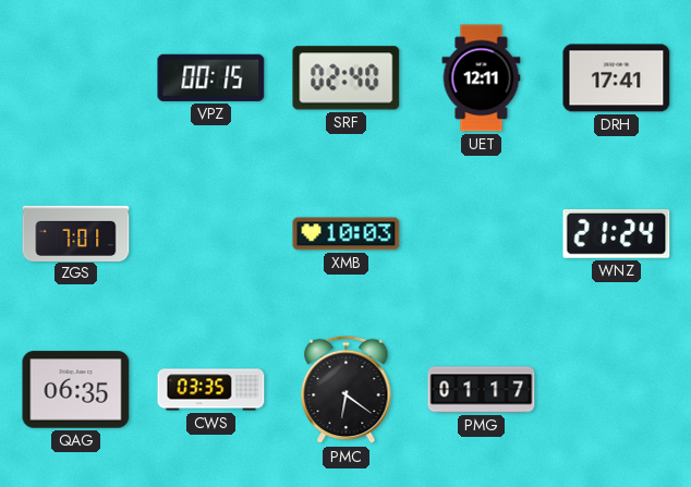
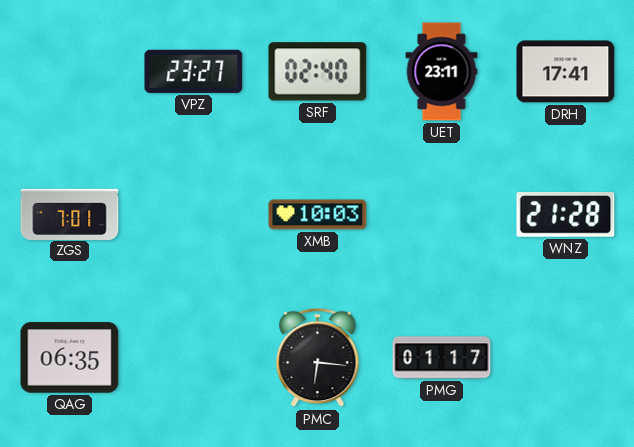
VPZ: 00:15 -> 23:27 (194, 71)
UET: 12:11 -> 23:11 (442, 72)
WNZ: 21:24 -> 21:28 (566, 215)
CWS: 03:35 -> none (211, 390)
PMC: 6:21 -> 6:16 (318, 358)
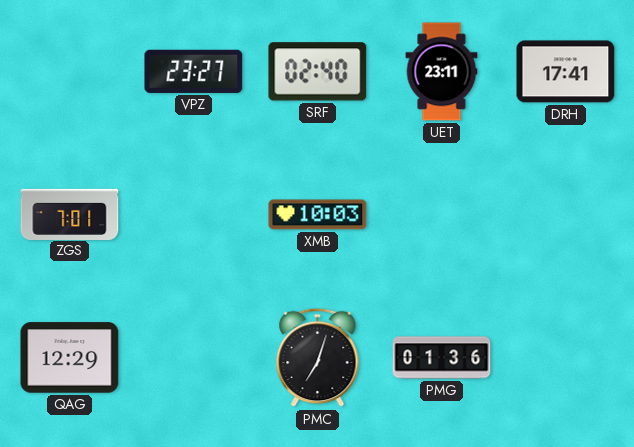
WNZ: 21:28 -> none (566, 215)
QAG: 06:35 -> 12:29 (70, 358)
PMC: 6:16 -> 7:03 (318, 358)
PMG: 01:17 -> 01:36 (442, 358)
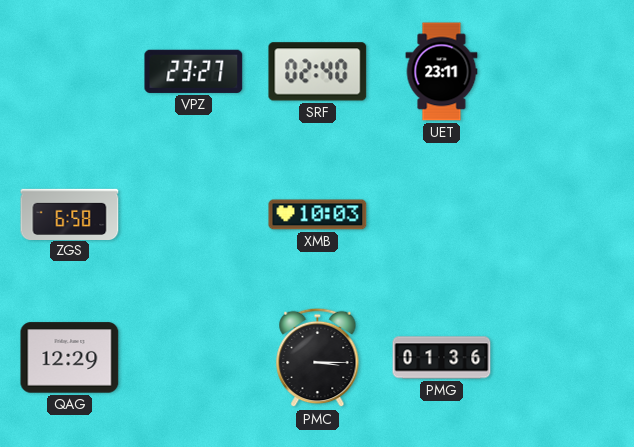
DRH: 17:41 -> none (566, 72)
ZGS: 7:01 -> 6:58 (70, 214)
PMC: 7:03 -> 3:15 (318, 358)
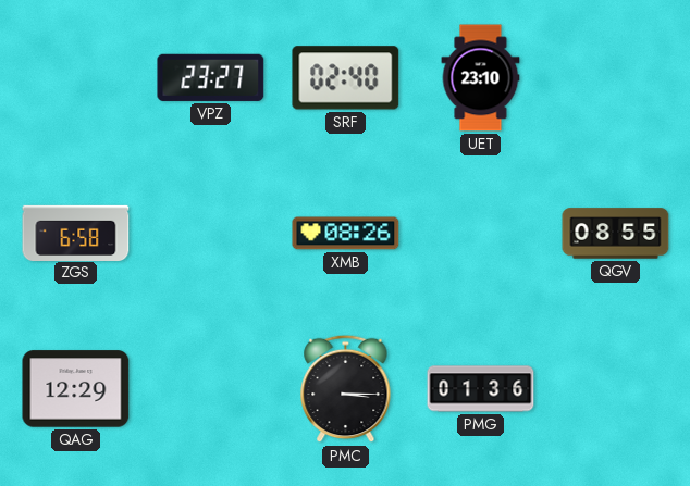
UET: 23:11 -> 23:10 (481, 78)
XMB: 10:03 -> 08:26 (346, 234)
QGV: none -> 08:55 (616, 234)
